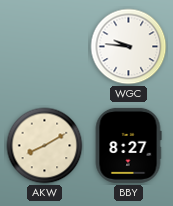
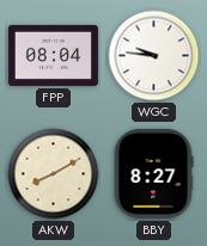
FPP: none -> 08:04 (53, 55)
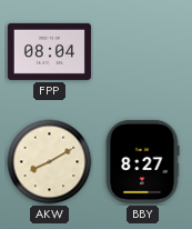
WGC: 9:46 -> none (154, 56)
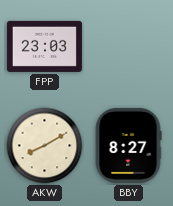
FPP: 08:04 -> 23:03 (44, 46)
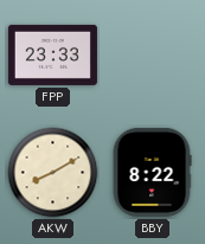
FPP: 23:03 -> 23:33 (52, 54)
BBY: 8:27 -> 8:22 (152, 172)
